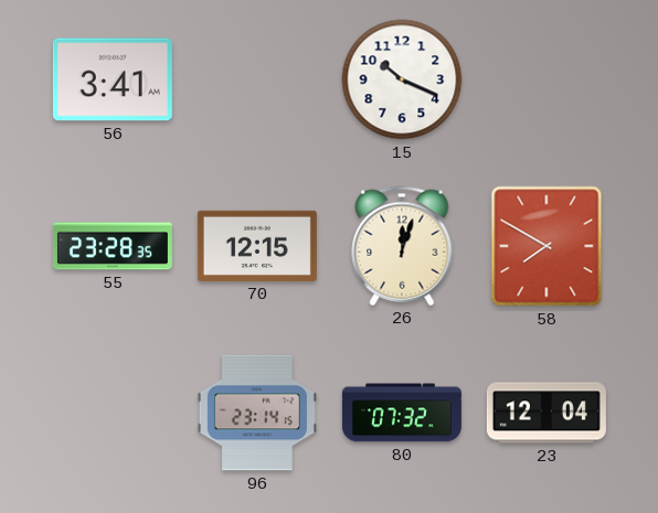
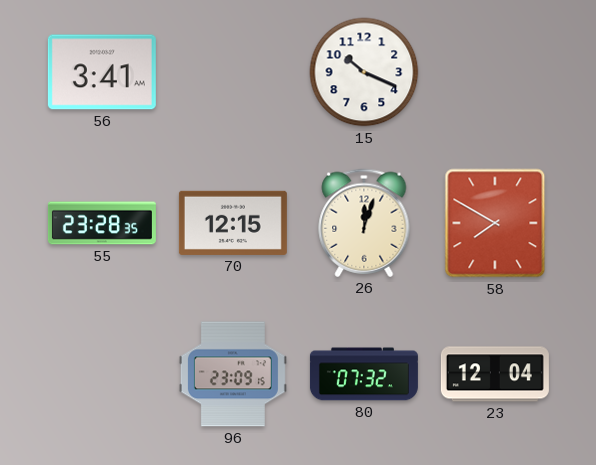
96: 23:14 -> 23:09 (233, 374)
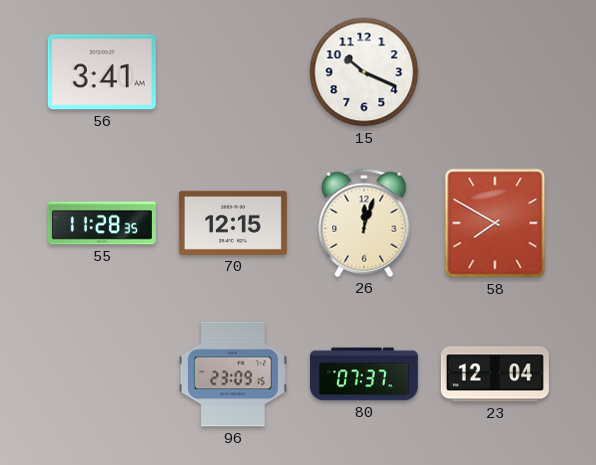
55: 23:28 -> 11:28 (102, 223)
80: 07:32 -> 07:37 (364, 374)
